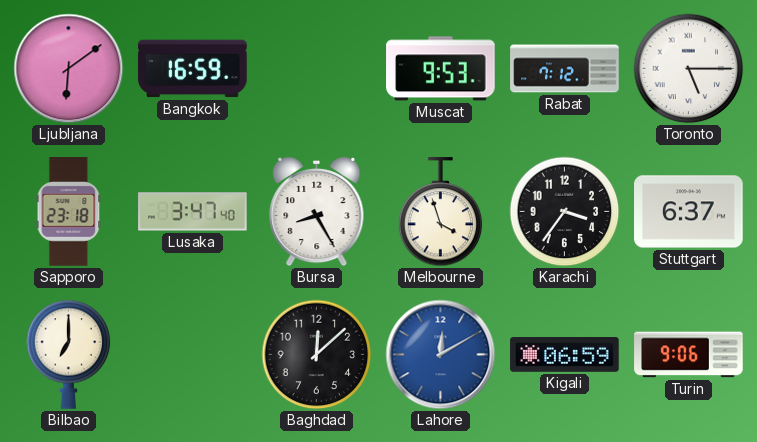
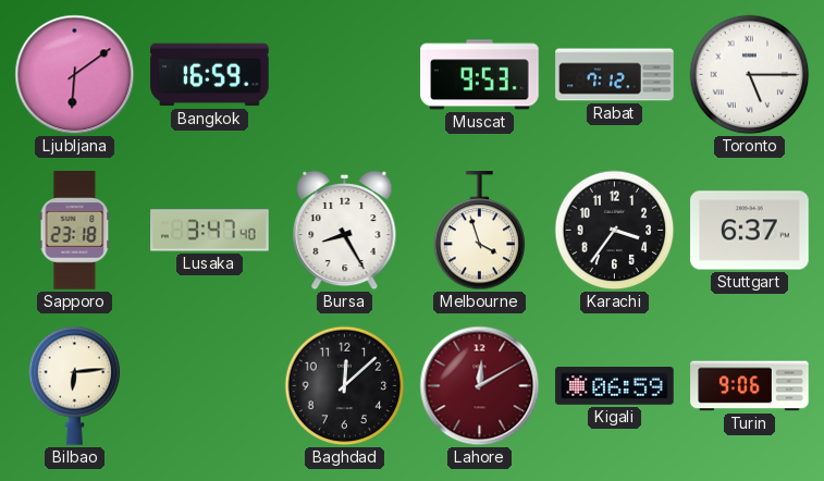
Bilbao: 7:00 -> 6:14 (75, 385)
Lahore dial: blue -> burgundy (480, 386)
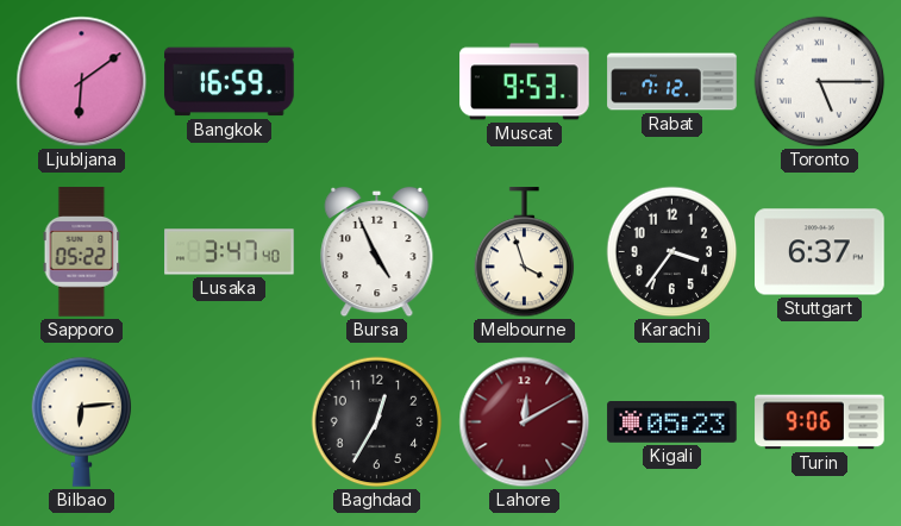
Sapporo: 23:18 -> 05:22 (82, 252)
Bursa: 8:25 -> 4:56 (377, 252)
Baghdad: 12:08 -> 12:35 (377, 422)
Kigali: 06:59 -> 05:23 (672, 422)
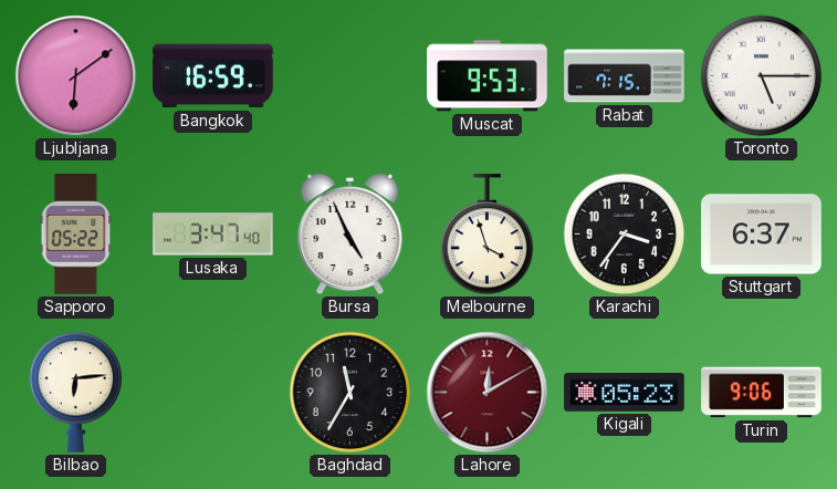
Rabat: 7:12 -> 7:15 (625, 76)
Baghdad: 12:35 -> 11:35 (351, 393)
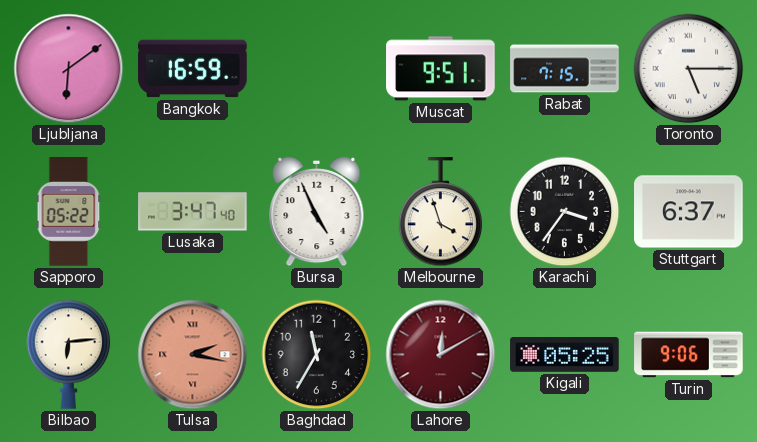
Muscat: 9:53 -> 9:51 (441, 69)
Tulsa: none -> 2:17 (193, 355)
Kigali: 05:23 -> 05:25 (565, 355)
